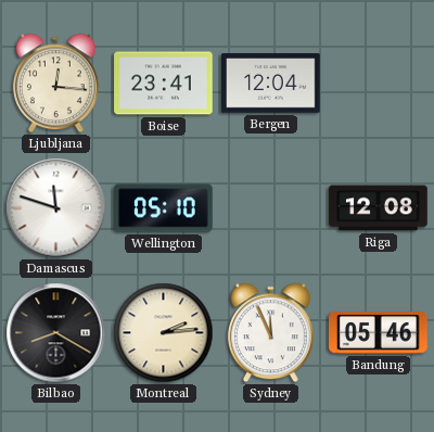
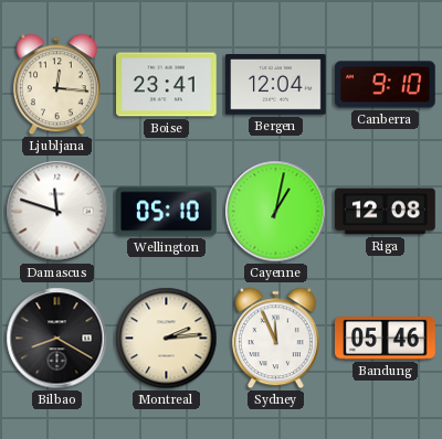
Canberra: none -> 9:10 (386, 85)
Cayenne: none -> 1:02 (276, 212)
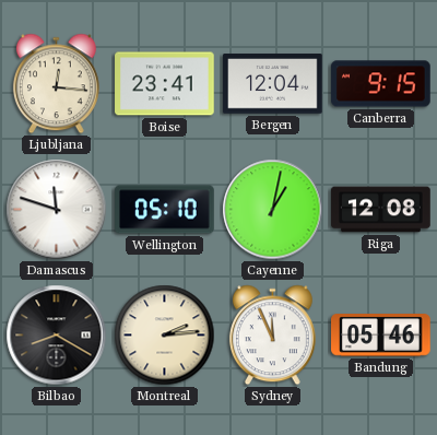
Canberra: 9:10 -> 9:15 (381, 84)
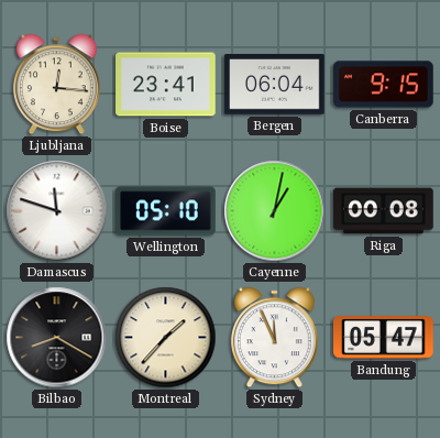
Bergen: 12:04 -> 06:04 (275, 85)
Riga: 12:08 -> 00:08 (384, 211)
Montreal: 2:14 -> 1:37 (166, 338)
Bandung: 05:46 -> 05:47 (384, 338)
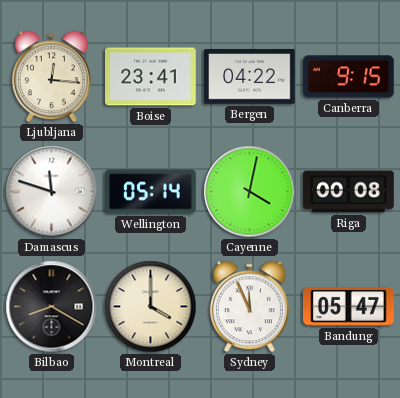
Bergen: 06:04 -> 04:22 (250, 77)
Wellington: 05:10 -> 05:14 (151, 192)
Cayenne: 1:02 -> 4:02 (250, 192)
Montreal: 1:37 -> 4:00 (151, 307)
